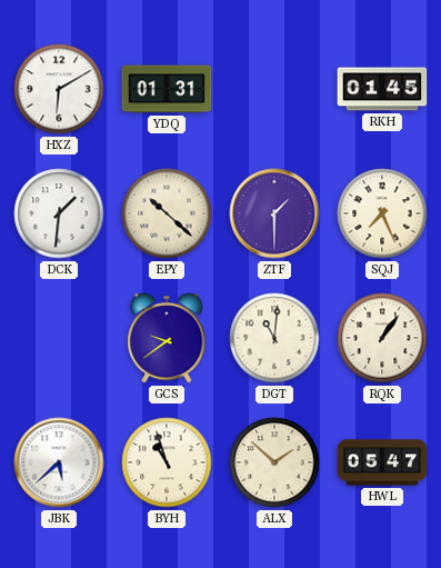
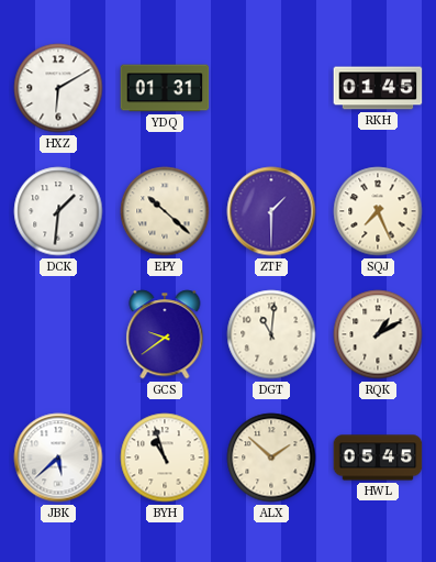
RQK: 1:06 -> 1:10 (378, 334)
HWL: 05:47 -> 05:45 (378, 458)
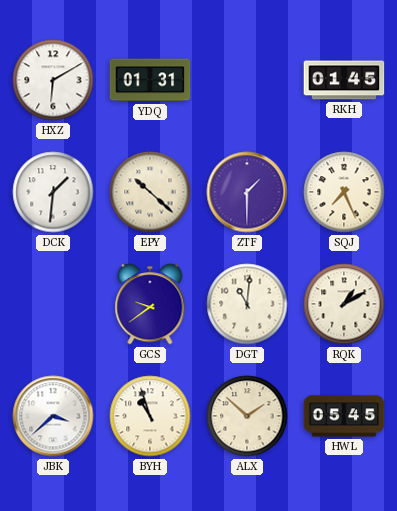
JBK: 5:38 -> 3:38 (53, 416)
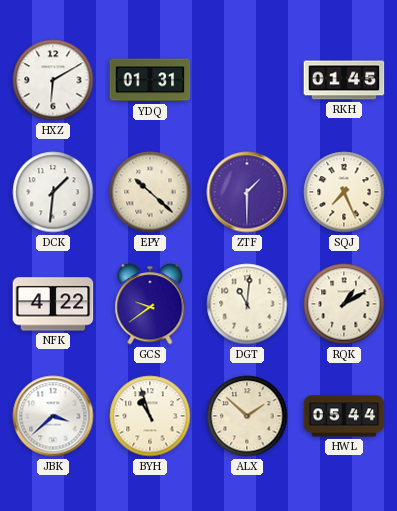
NFK: none -> 4:22 (53, 304)
HWL: 05:45 -> 05:44 (344, 416)
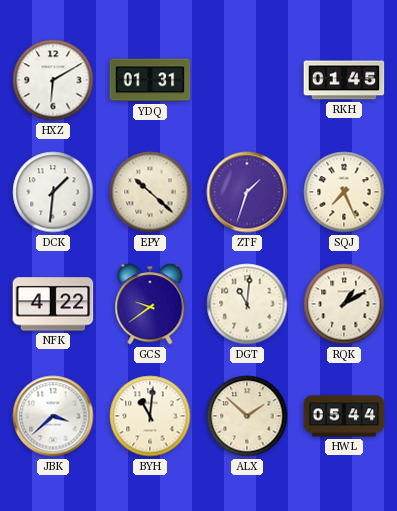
ZTF: 1:30 -> 1:33 (247, 192)
BYH: 10:57 -> 11:01 (150, 416)
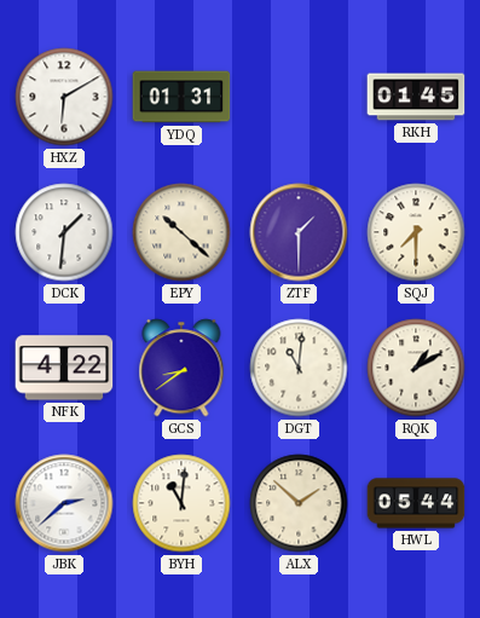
ZTF: 1:33 -> 1:30 (299, 232)
SQJ: 7:26 -> 7:30 (416, 232)
GCS: 9:39 -> 8:39 (181, 368)
JBK: 3:38 -> 2:38 (64, 503)
